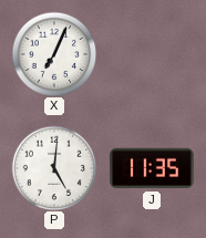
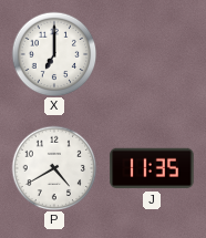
X: 7:04 -> 7:00 (54, 54)
P: 5:01 -> 4:40 (54, 168)
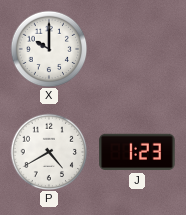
X: 7:00 -> 10:00 (49, 49)
J: 11:35 -> 1:23 (137, 152)
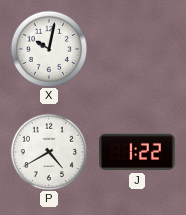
X: 10:00 -> 10:02 (49, 49)
J: 1:23 -> 1:22 (137, 152)
